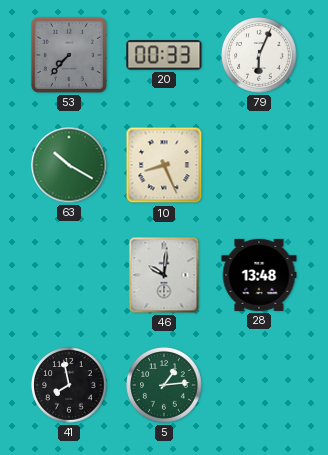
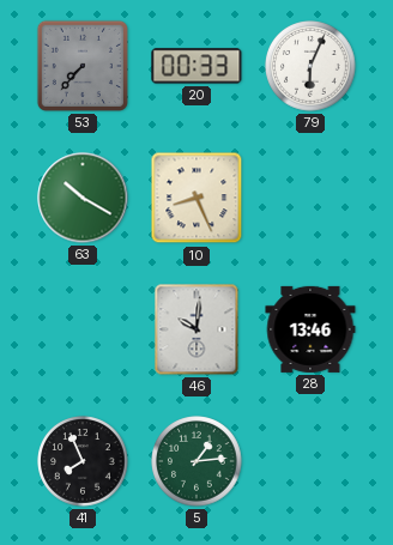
28: 13:48 -> 13:46 (310, 329)
41: 7:58 -> 7:56 (83, 461)
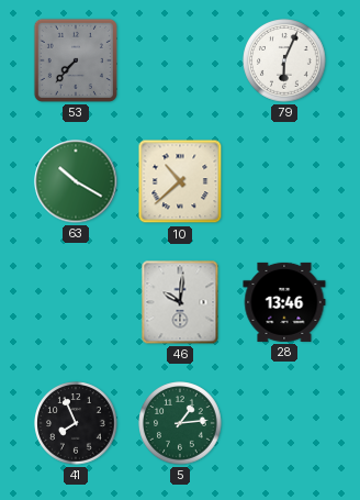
20: 00:33 -> none (196, 66)
10: 8:26 -> 10:38 (180, 181)
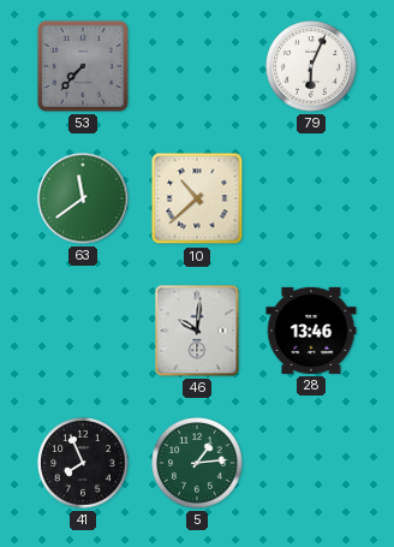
63: 10:20 -> 11:39 (83, 198)
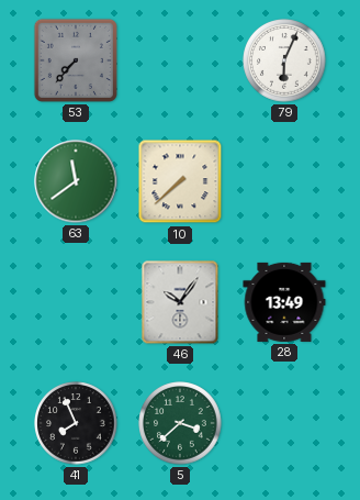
10: 10:38 -> 7:38 (180, 181)
46: 10:01 -> 10:06 (180, 302)
28: 13:46 -> 13:49 (284, 302)
5: 1:14 -> 3:38 (180, 423)
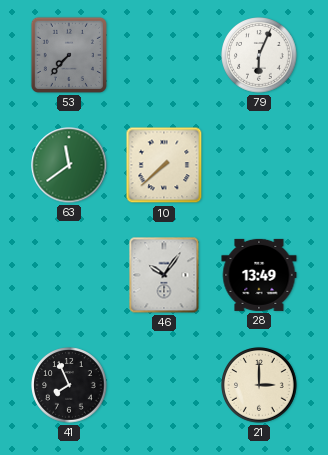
5: 3:38 -> none (180, 423)
21: none -> 3:00 (259, 385)
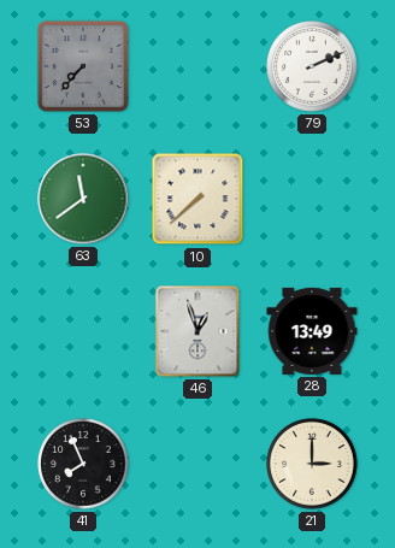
79: 6:04 -> 2:11 (312, 66)
46: 10:06 -> 12:57 (197, 331)
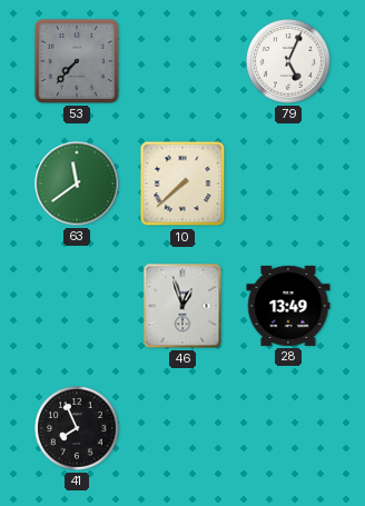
79: 2:11 -> 5:04 (288, 61)
21: 3:00 -> none (312, 464)
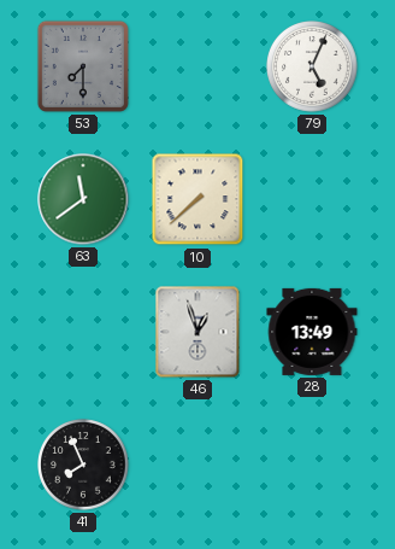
53: 7:37 -> 7:30 (83, 66)
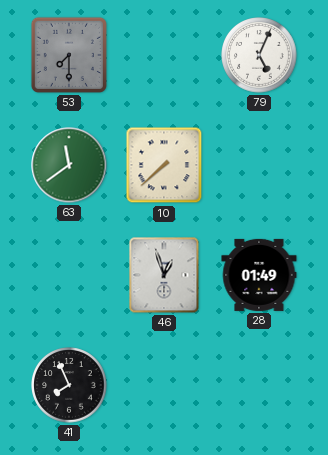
28: 13:49 -> 01:49 (259, 275)
